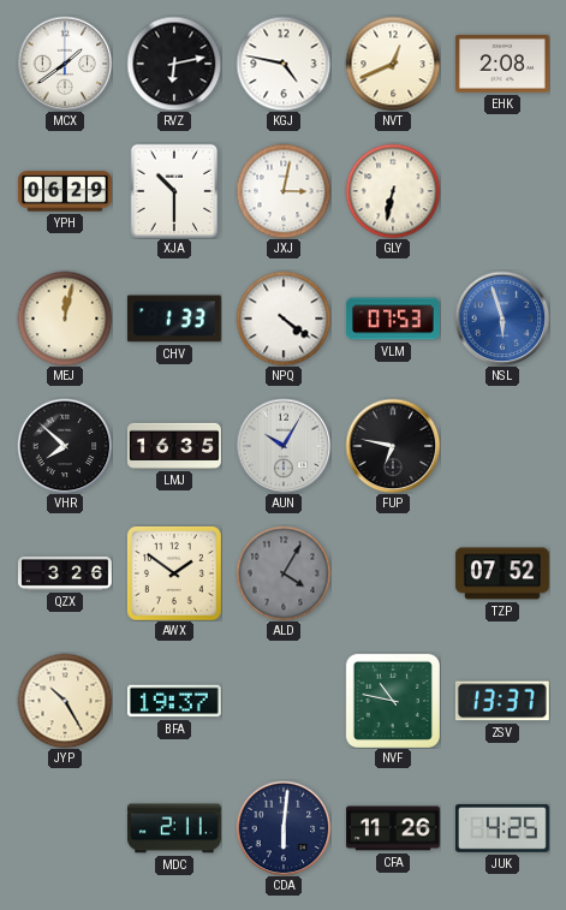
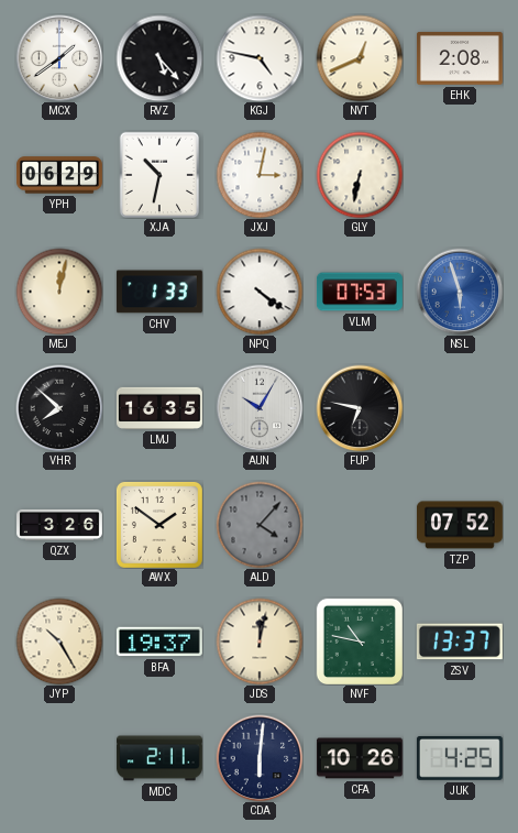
RVZ: 6:13 -> 5:23 (159, 58)
XJA: 10:30 -> 10:32 (159, 175)
ALD: 4:05 -> 4:07 (260, 525)
JDS: none -> 12:02 (260, 642)
CFA: 11:26 -> 10:26 (360, 758)
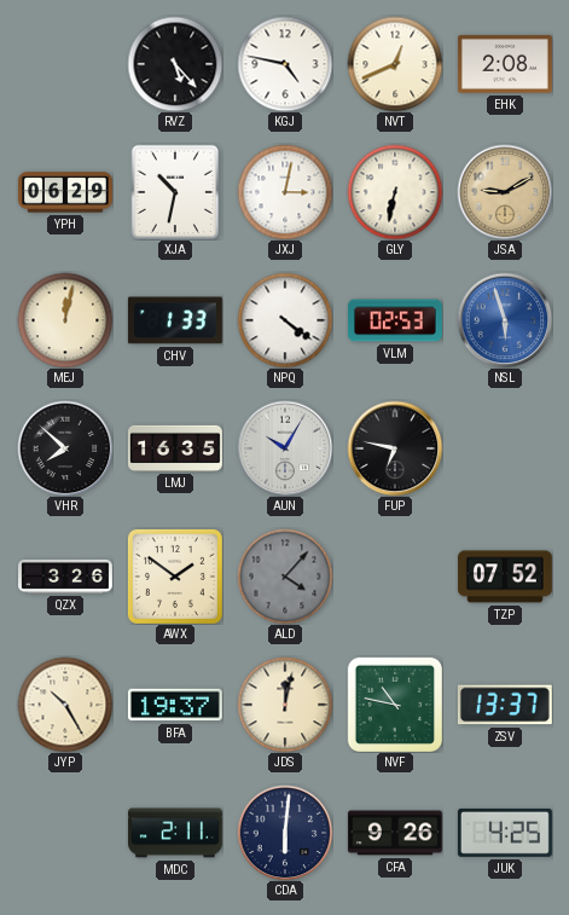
MCX: 1:39 -> none (59, 58)
JSA: none -> 9:10 (505, 192)
VLM: 07:53 -> 02:53 (395, 320)
CFA: 10:26 -> 9:26 (395, 833)
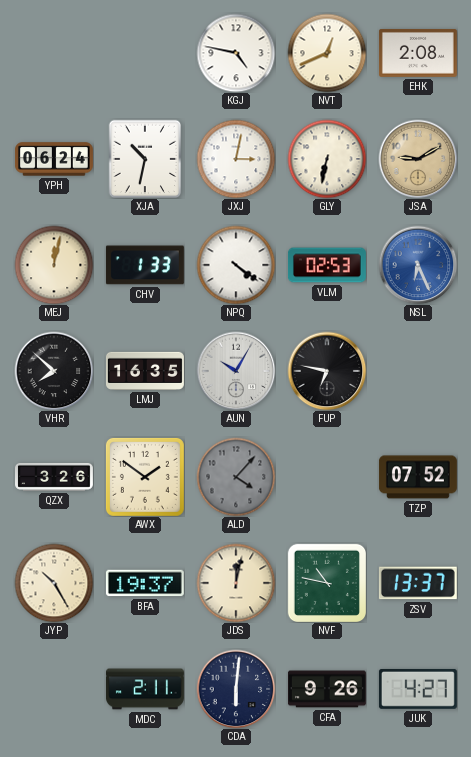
RVZ: 5:23 -> none (175, 64)
YPH: 06:29 -> 06:24 (54, 159)
NSL: 5:57 -> 6:26 (418, 265)
JUK: 4:25 -> 4:27 (418, 689)
